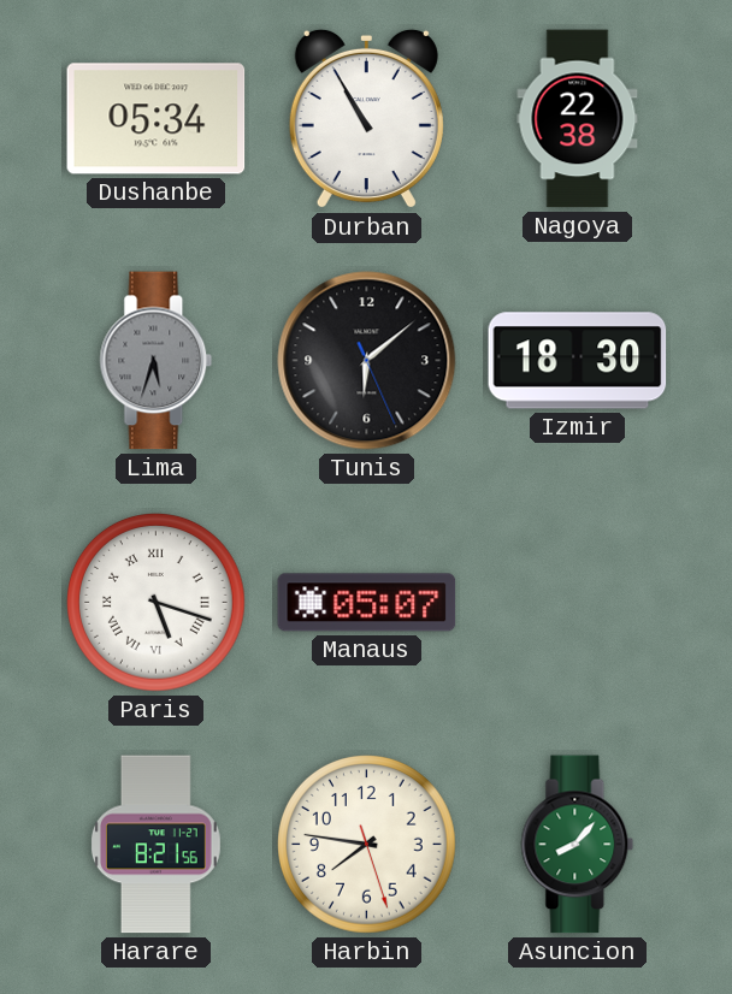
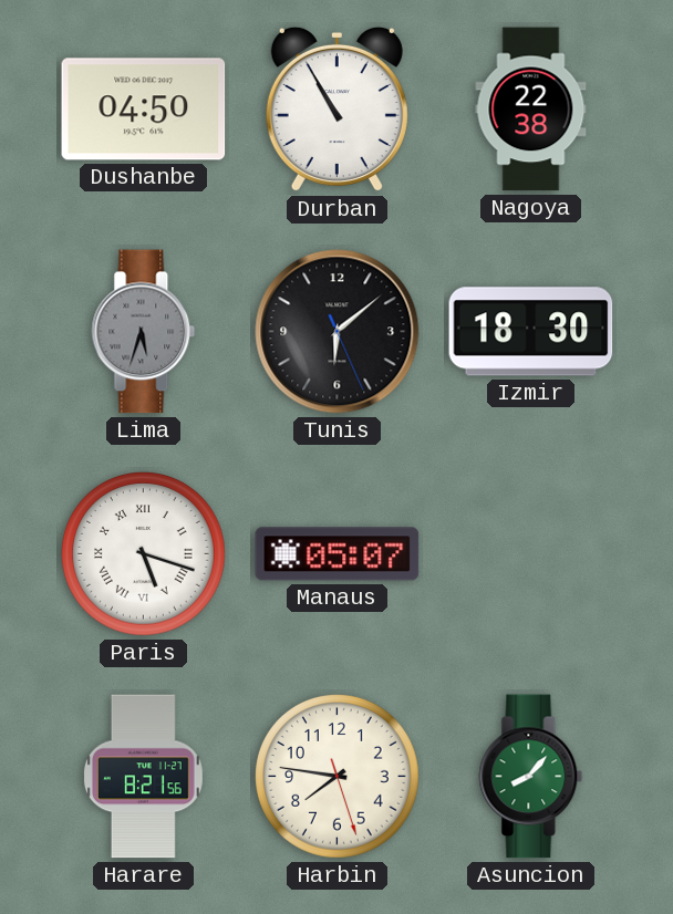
Dushanbe: 05:34 -> 04:50 (144, 110)
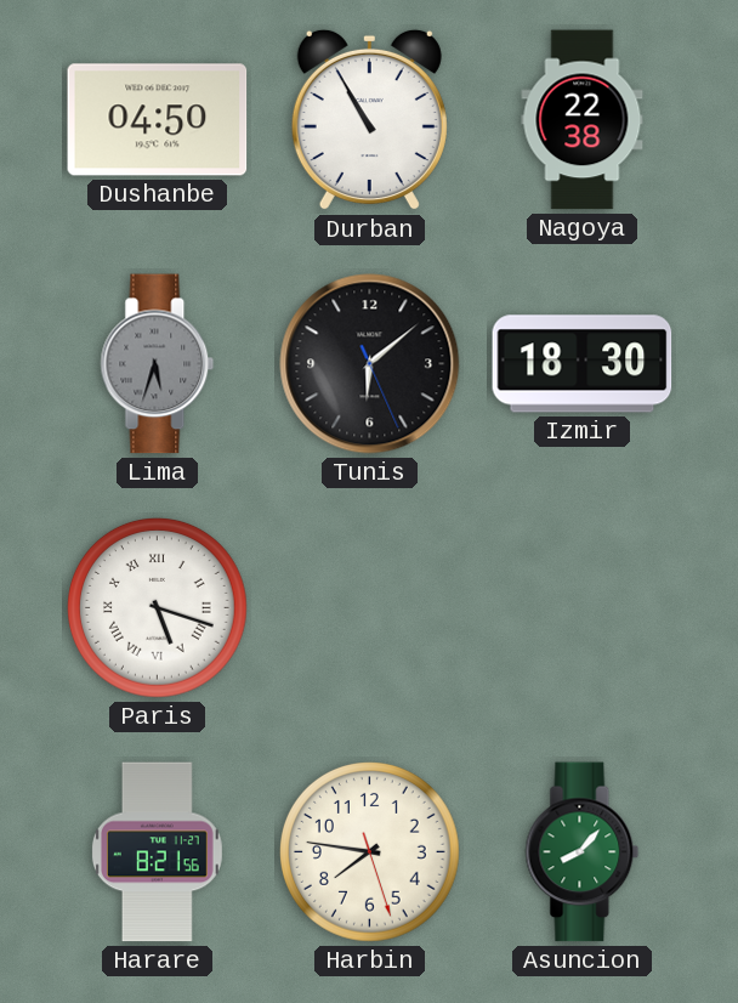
Manaus: 05:07 -> none (338, 554)
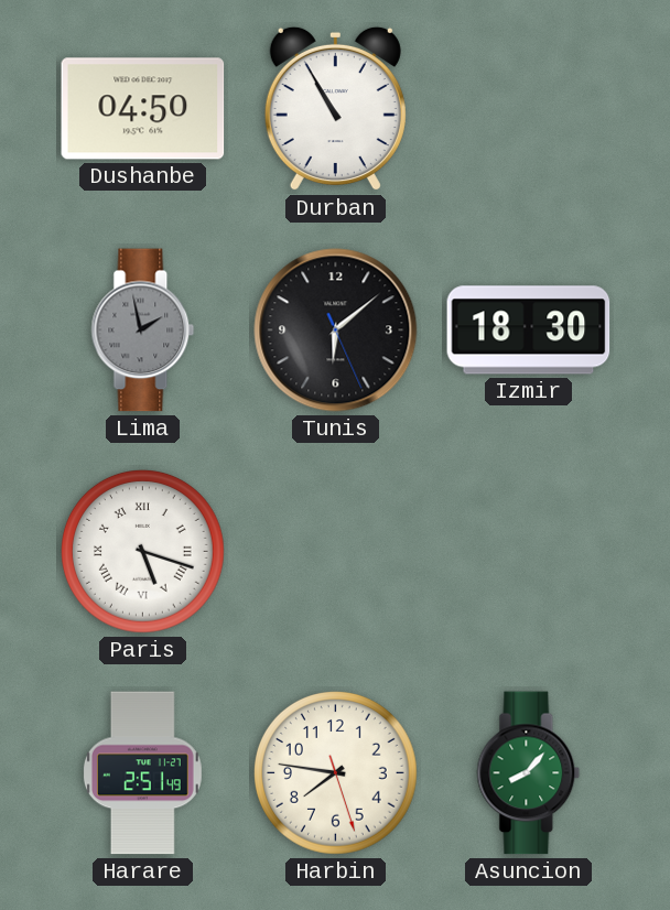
Nagoya: 22:38 -> none (583, 120)
Lima: 5:33 -> 1:58 (143, 331)
Harare: 8:21 -> 2:51 (142, 773)
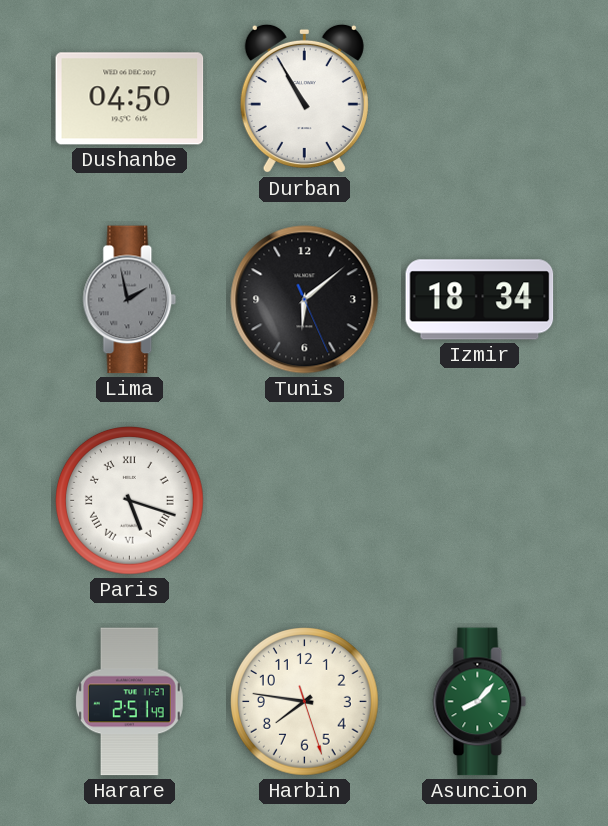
Izmir: 18:30 -> 18:34 (480, 300)
